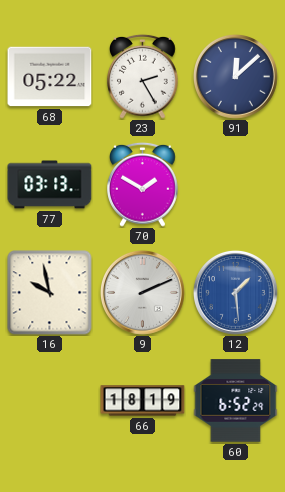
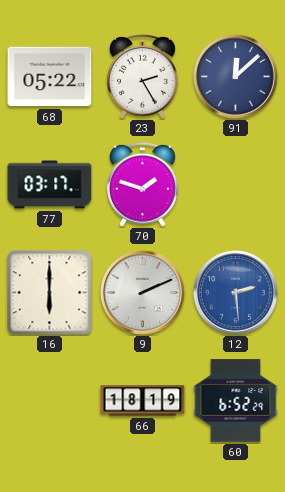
77: 03:13 -> 03:17 (50, 185)
70: 1:50 -> 1:48 (143, 184)
16: 9:58 -> 6:00 (50, 293)
12: 1:29 -> 2:29 (235, 292)
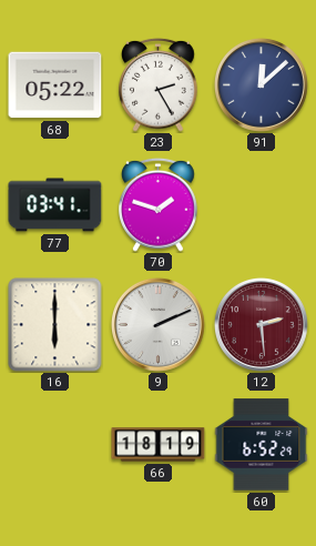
77: 03:17 -> 03:41 (55, 205)
12 dial: blue -> burgundy (261, 324)
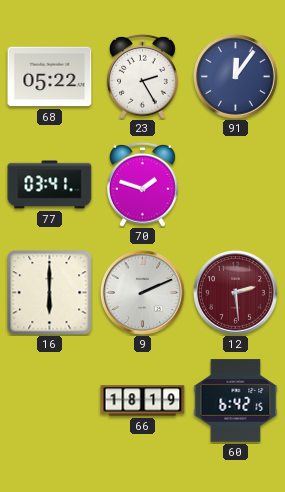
91: 12:08 -> 12:06 (235, 76)
60: 6:52 -> 6:42 (236, 401)
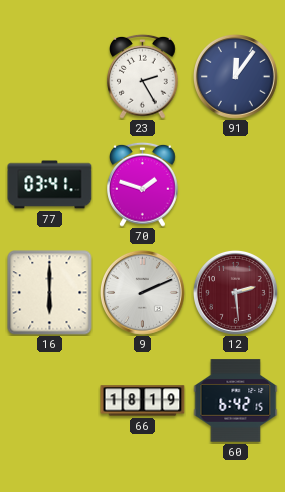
68: 05:22 -> none (50, 77)
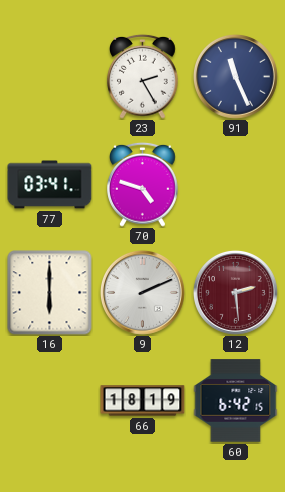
91: 12:06 -> 11:26 (235, 76)
70: 1:48 -> 4:48 (143, 184)
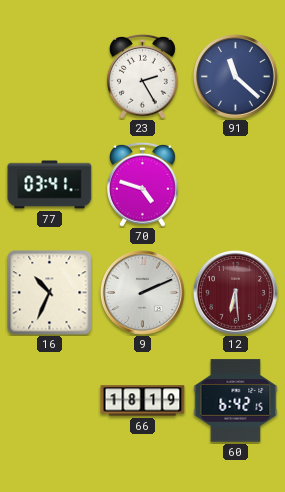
91: 11:26 -> 11:22 (235, 76)
16: 6:00 -> 10:34 (50, 293)
12: 2:29 -> 6:29 (235, 292)
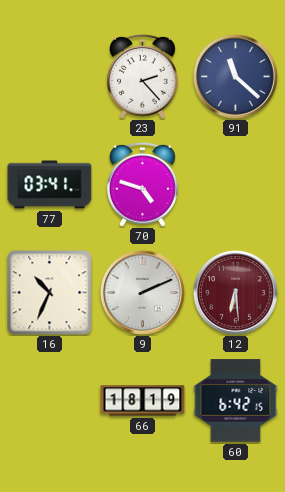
23: 2:25 -> 2:23 (143, 76)
